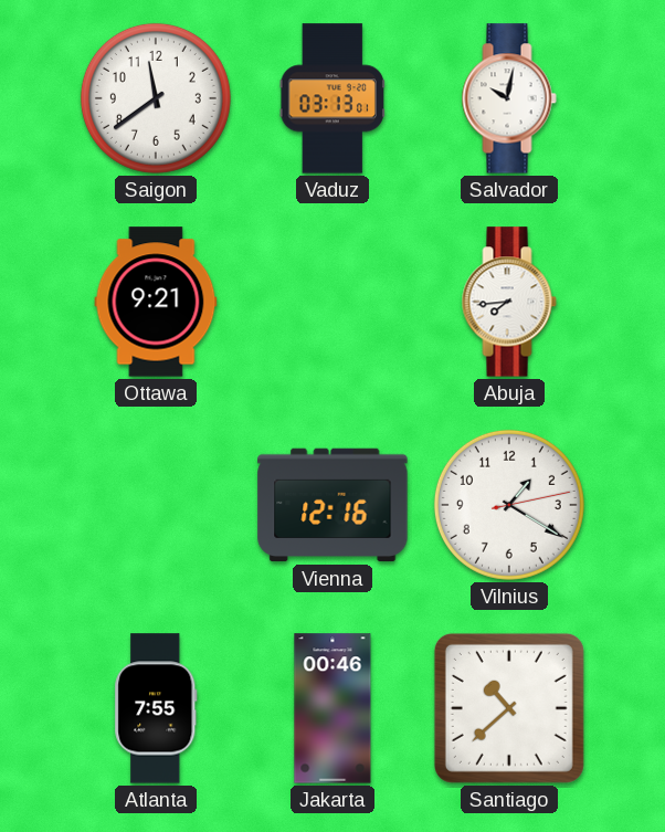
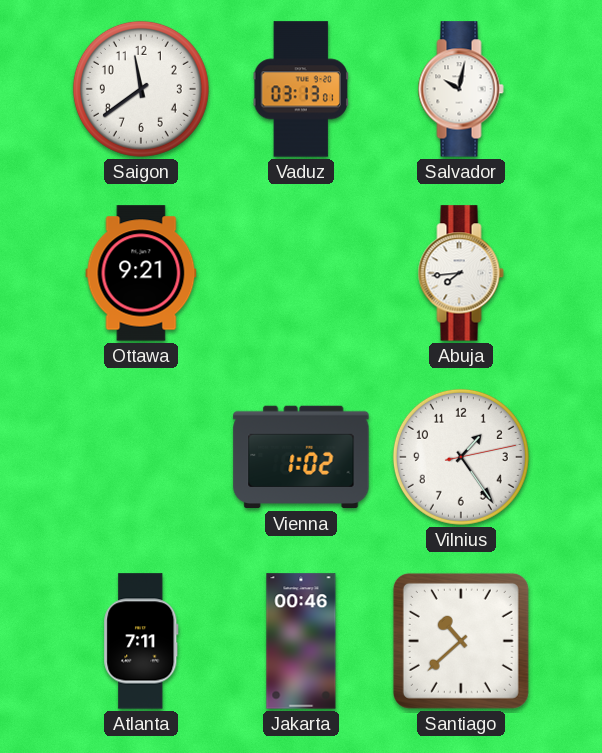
Vienna: 12:16 -> 1:02 (301, 457)
Vilnius: 1:20 -> 1:24 (461, 457)
Atlanta: 7:55 -> 7:11 (141, 641)
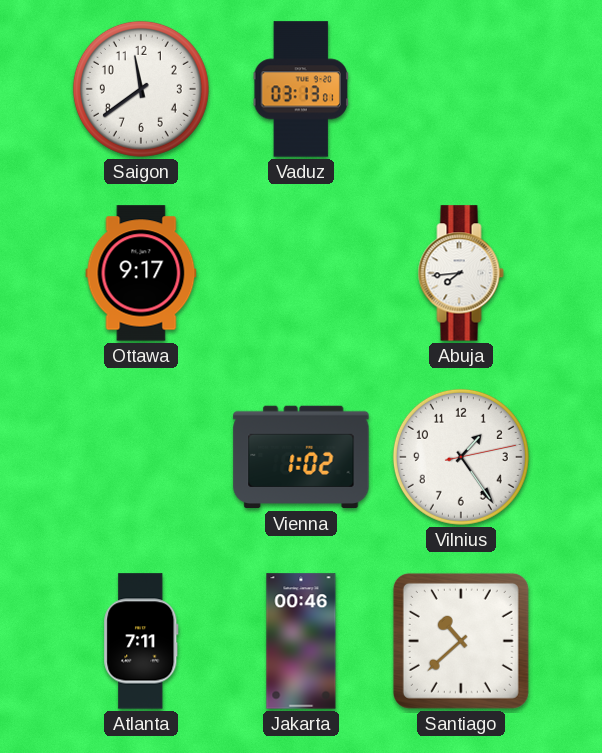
Salvador: 10:02 -> none (461, 89)
Ottawa: 9:21 -> 9:17 (141, 273)
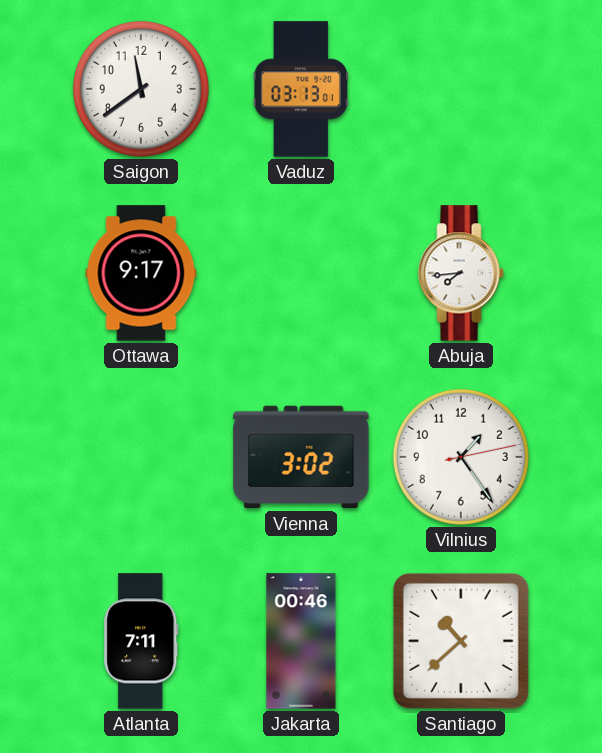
Vienna: 1:02 -> 3:02 (301, 457)
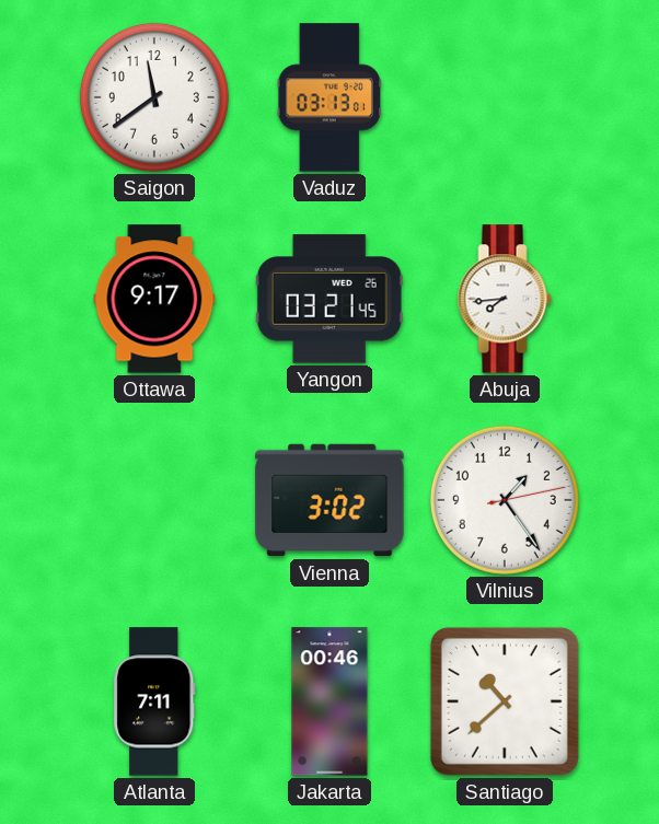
Yangon: none -> 03:21 (329, 299)
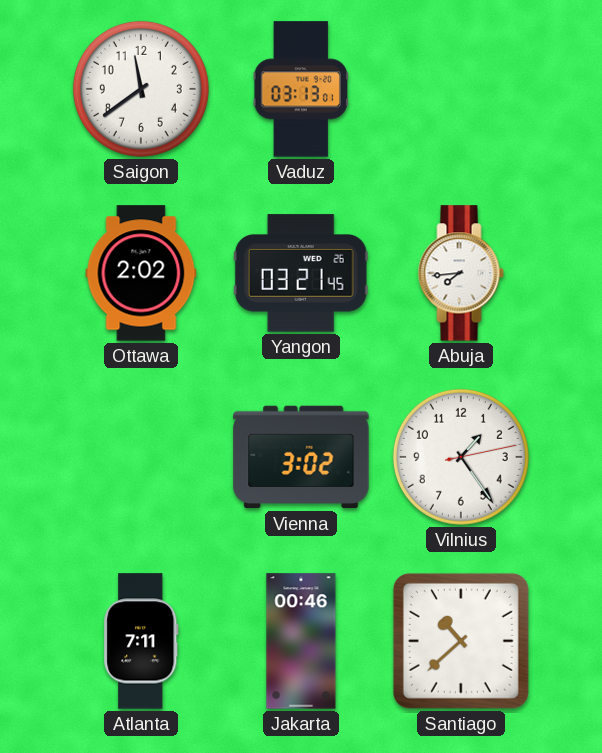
Ottawa: 9:17 -> 2:02 (141, 273)
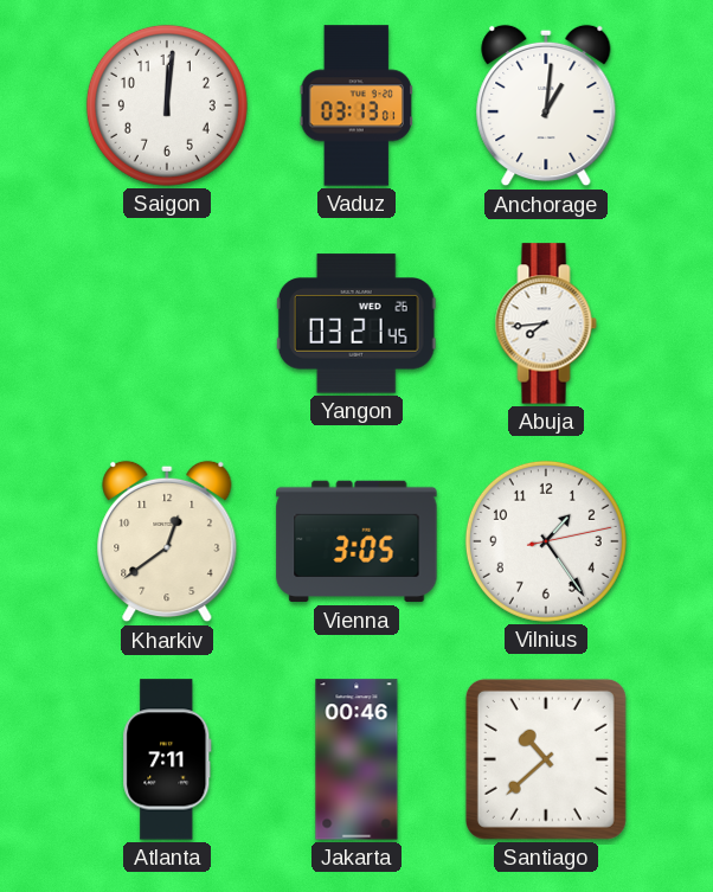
Saigon: 11:39 -> 12:01 (167, 105)
Anchorage: none -> 1:01 (546, 105)
Ottawa: 2:02 -> none (141, 273)
Kharkiv: none -> 12:39 (167, 541)
Vienna: 3:02 -> 3:05 (356, 541)
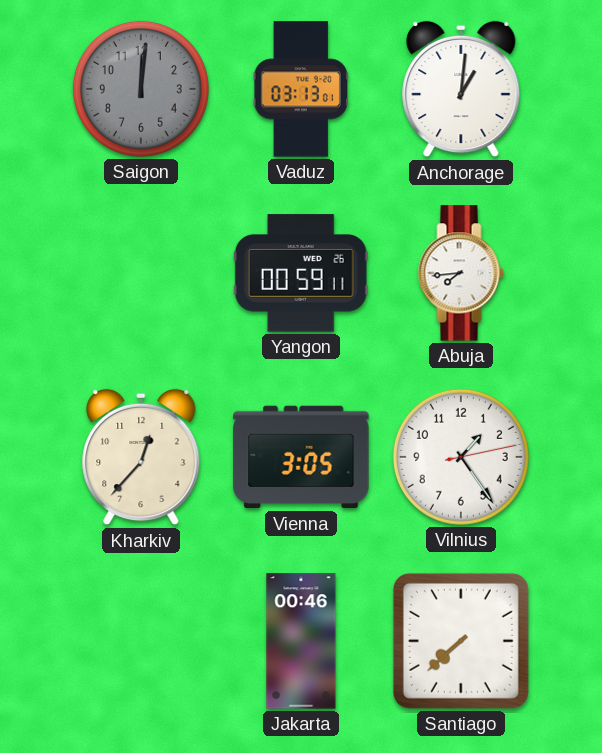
Saigon dial: white -> grey (141, 89)
Yangon: 03:21 -> 00:59 (301, 273)
Kharkiv: 12:39 -> 12:37 (141, 457)
Atlanta: 7:11 -> none (167, 759)
Santiago: 10:38 -> 7:38 (461, 641)
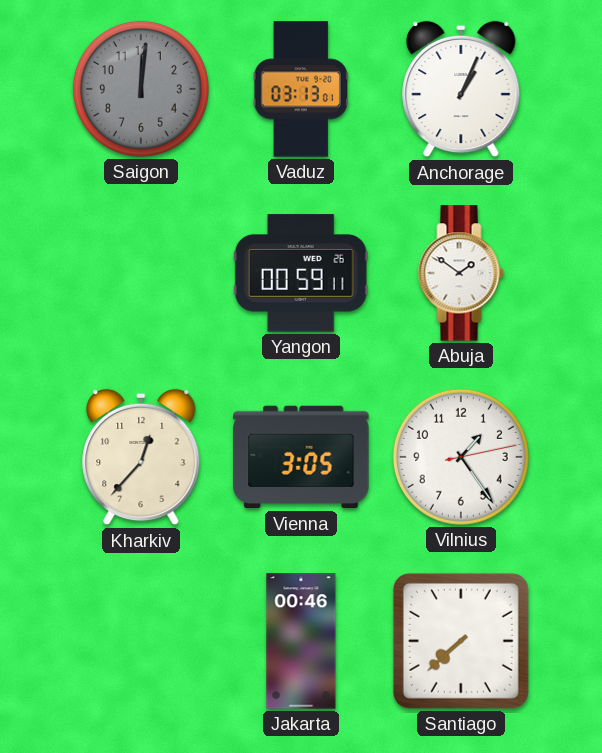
Anchorage: 1:01 -> 1:04 (461, 89)
Abuja: 7:44 -> 1:51 (461, 273)
